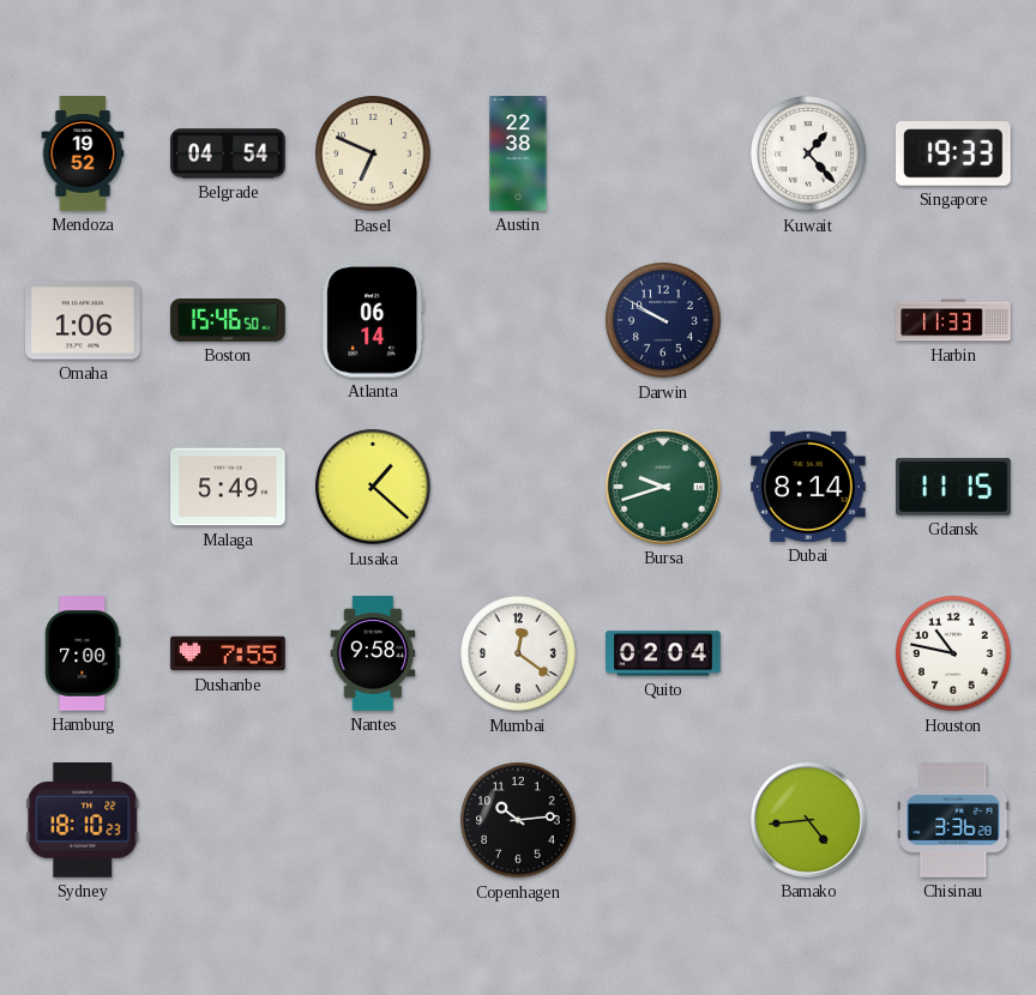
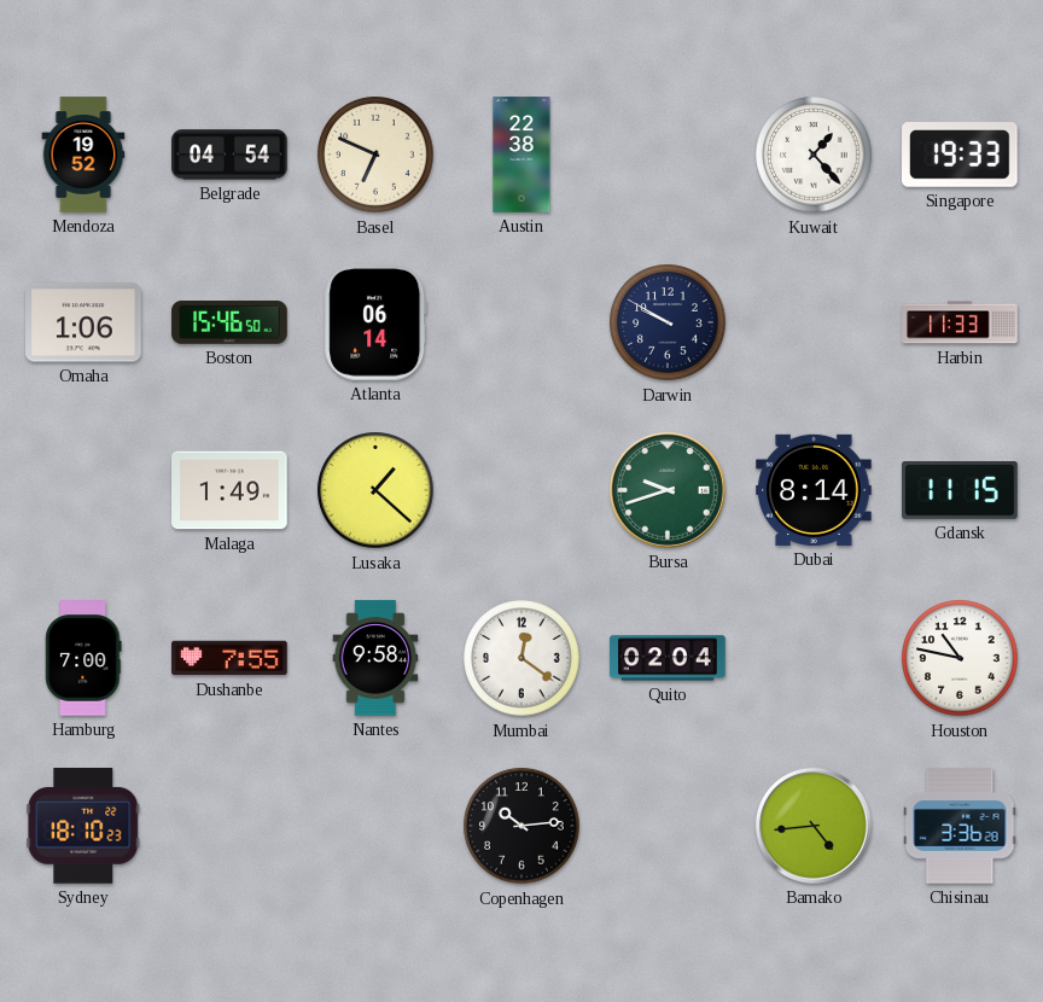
Malaga: 5:49 -> 1:49 (229, 490)
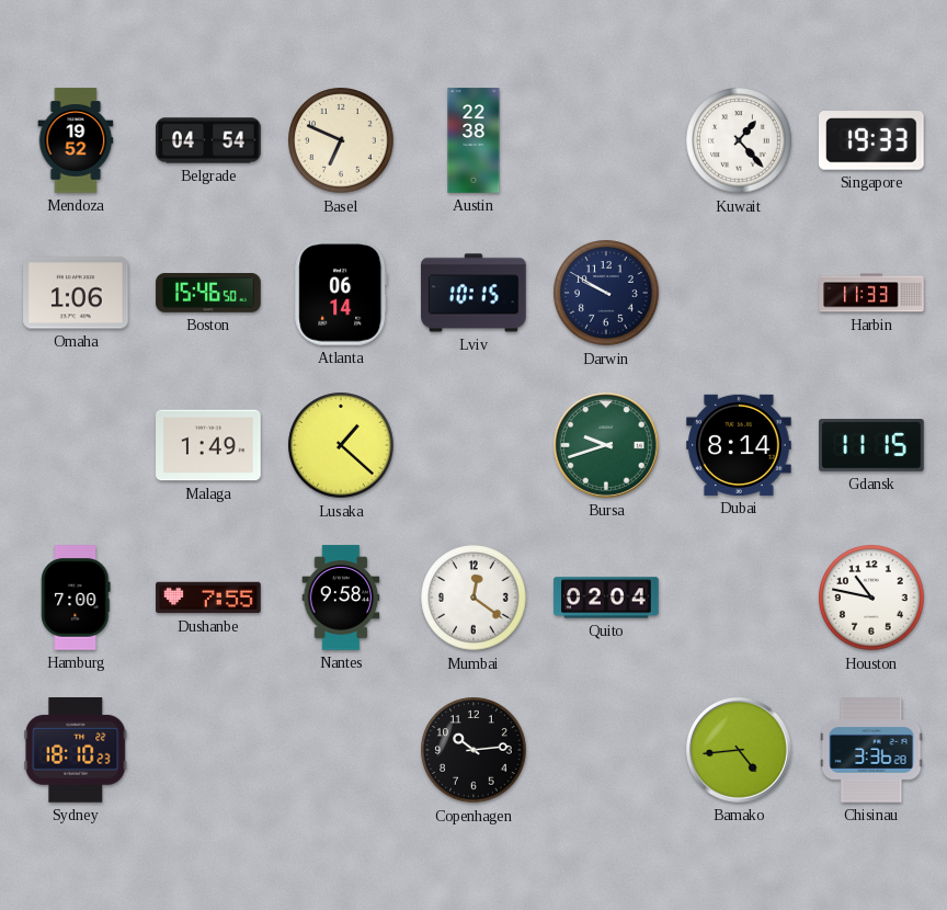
Lviv: none -> 10:15 (473, 293)
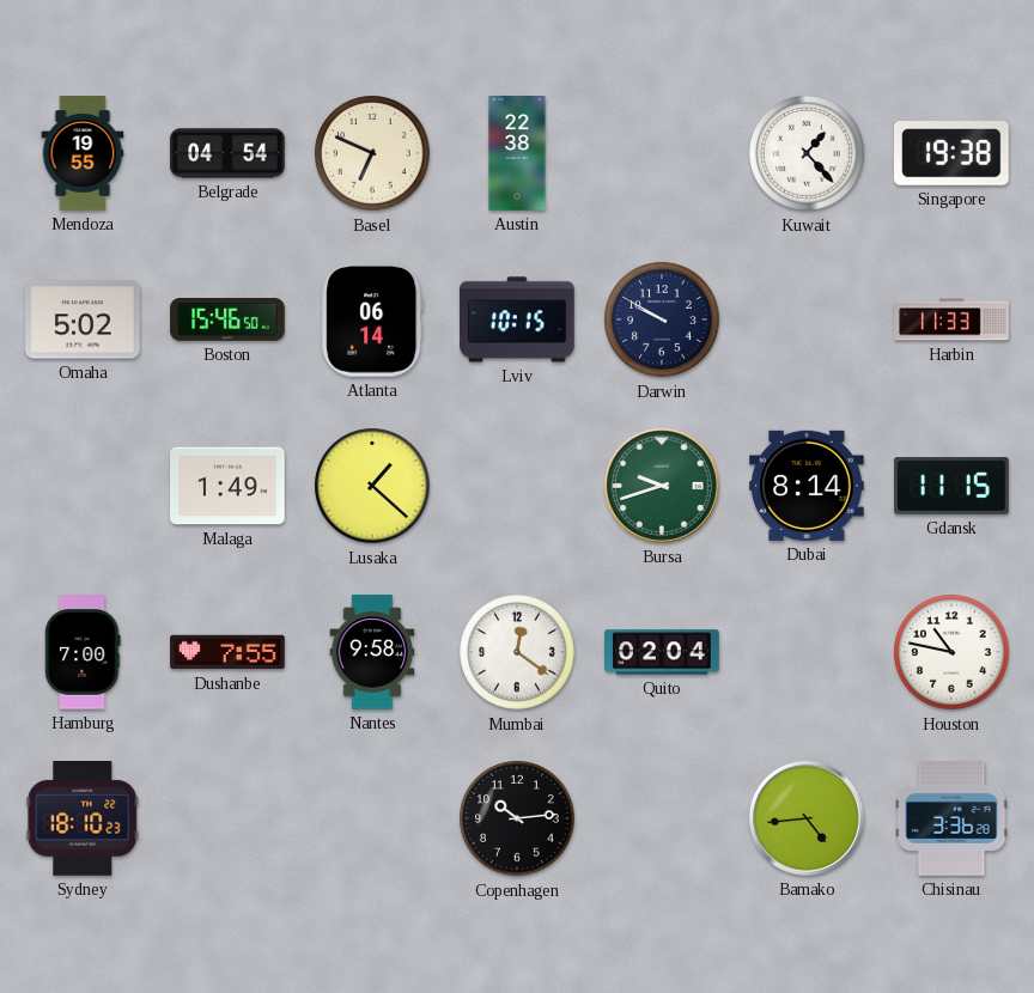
Mendoza: 19:52 -> 19:55 (83, 153)
Singapore: 19:33 -> 19:38 (953, 153)
Omaha: 1:06 -> 5:02 (83, 319)
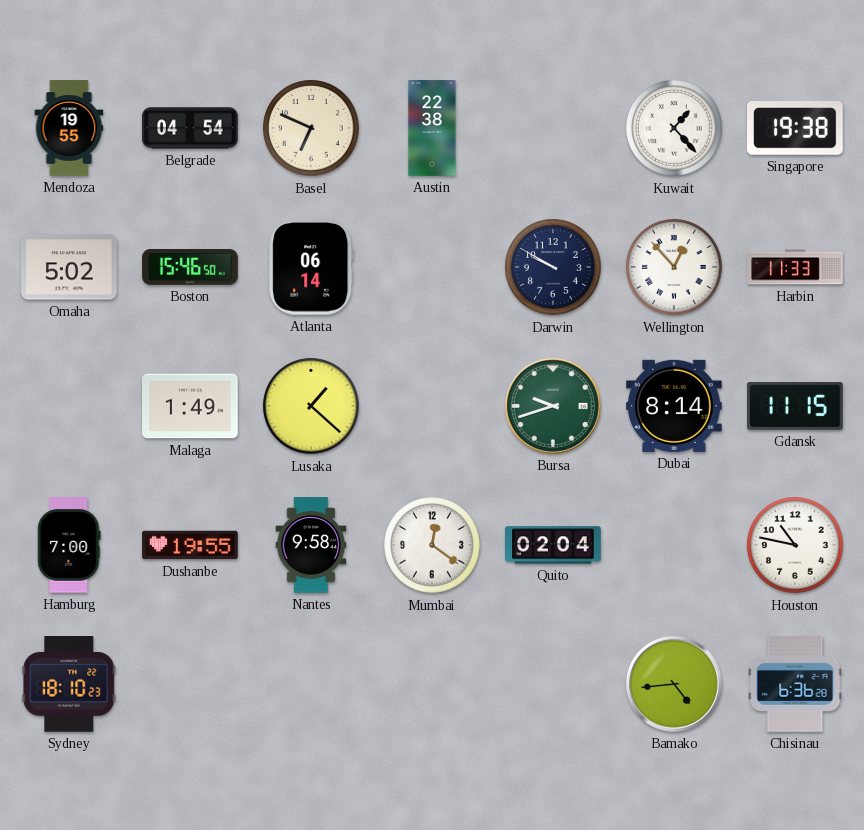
Lviv: 10:15 -> none (517, 319)
Wellington: none -> 12:53 (674, 267)
Dushanbe: 7:55 -> 19:55 (190, 545)
Copenhagen: 10:14 -> none (517, 818)
Chisinau: 3:36 -> 6:36 (795, 684)
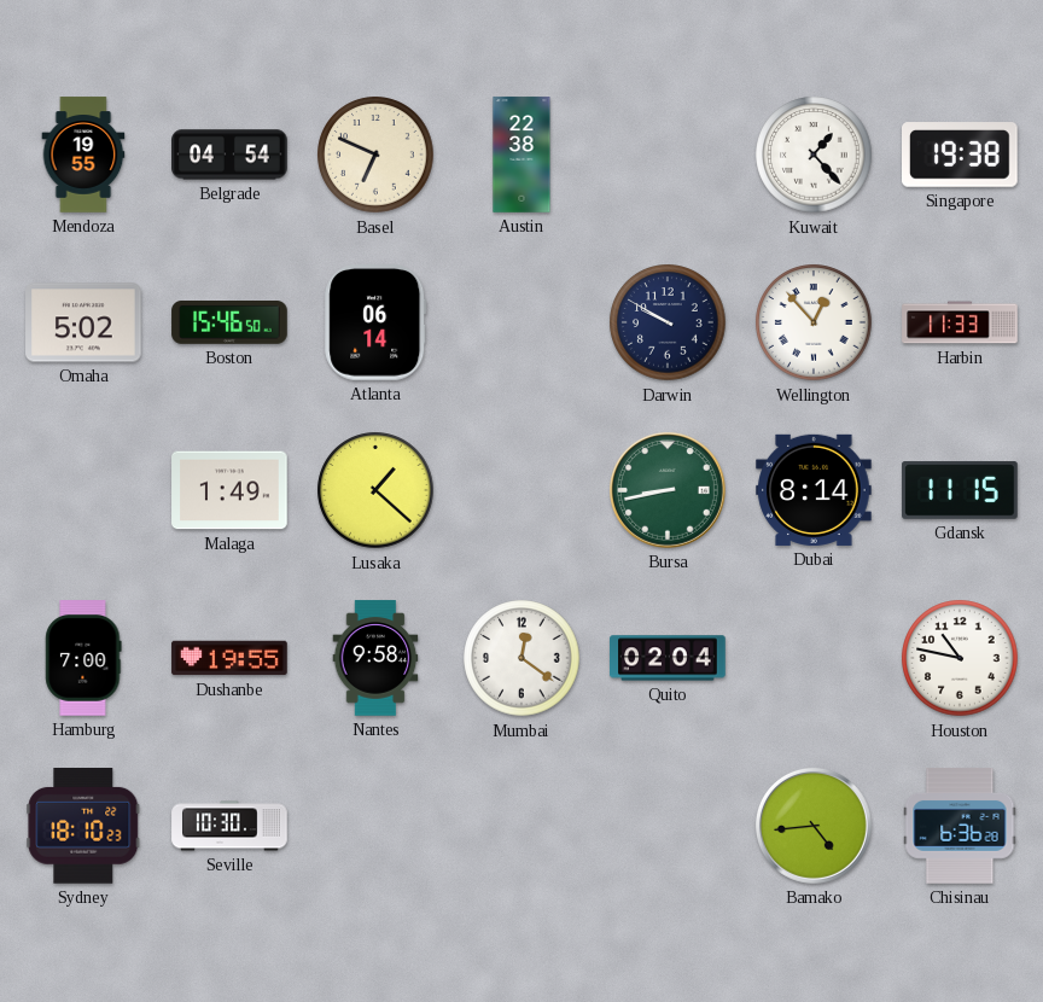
Bursa: 9:42 -> 8:43 (668, 490)
Seville: none -> 10:30 (229, 826)
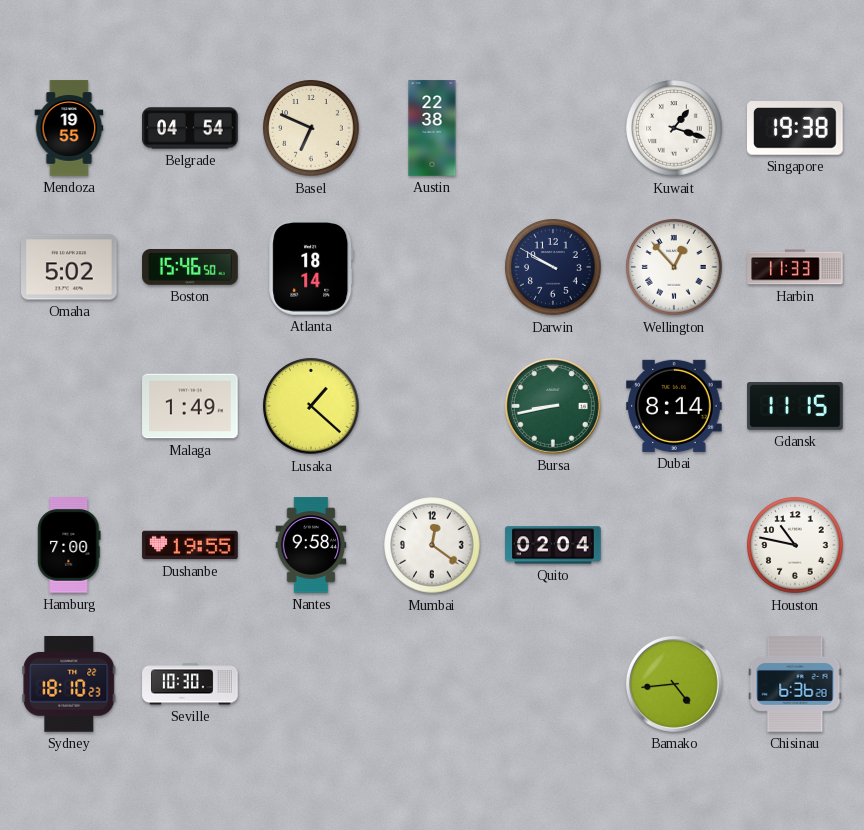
Kuwait: 1:23 -> 1:18 (674, 128)
Atlanta: 06:14 -> 18:14 (311, 268)
